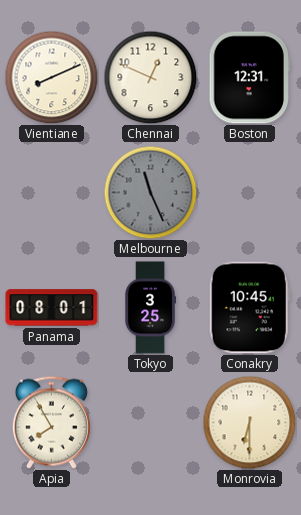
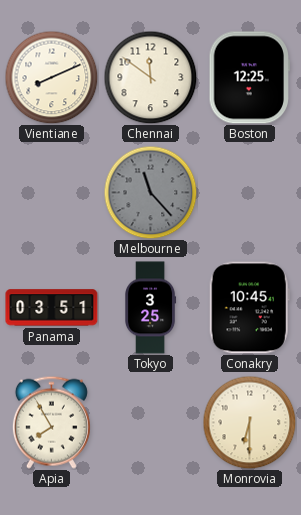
Chennai: 12:49 -> 11:51 (150, 77)
Boston: 12:31 -> 12:25 (249, 78)
Melbourne: 11:26 -> 11:23 (150, 192)
Panama: 08:01 -> 03:51 (52, 308)
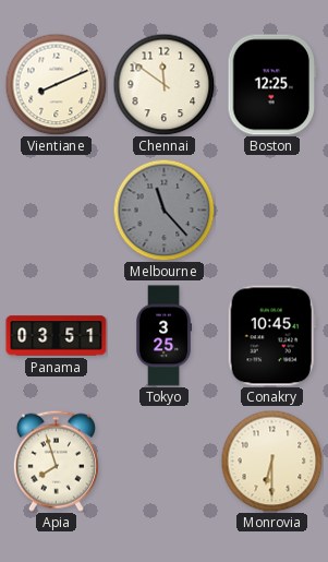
Apia: 7:55 -> 7:57 (56, 461)
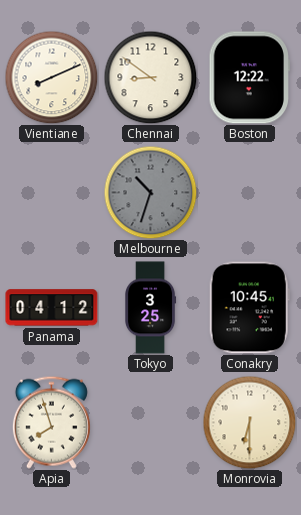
Chennai: 11:51 -> 8:51 (150, 77)
Boston: 12:25 -> 12:22 (249, 78)
Melbourne: 11:23 -> 10:33 (150, 192)
Panama: 03:51 -> 04:12 (52, 308)
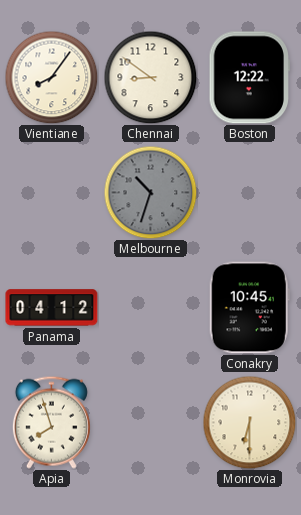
Vientiane: 8:11 -> 8:06 (51, 77)
Tokyo: 3:25 -> none (151, 308)
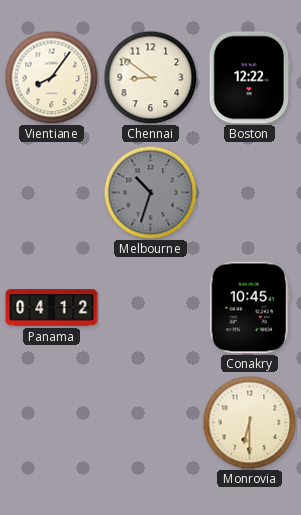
Apia: 7:57 -> none (51, 422)
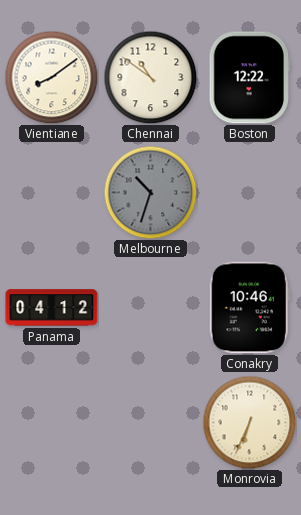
Vientiane: 8:06 -> 8:09 (51, 77)
Chennai: 8:51 -> 10:51 (150, 77)
Conakry: 10:45 -> 10:46 (249, 308)
Monrovia: 6:30 -> 6:34 (249, 422)
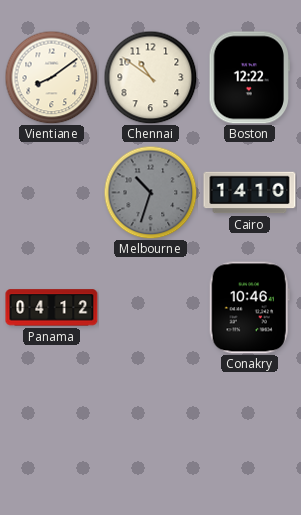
Cairo: none -> 14:10 (250, 193)
Monrovia: 6:34 -> none (249, 422)
